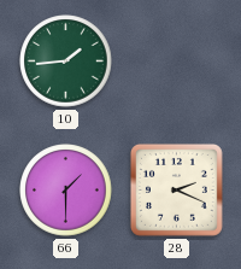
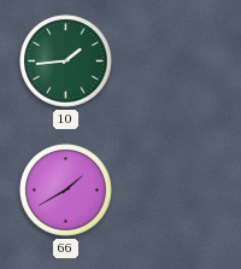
66: 1:30 -> 1:40 (66, 191)
28: 2:19 -> none (176, 189)
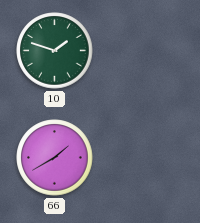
10: 1:44 -> 1:48 (55, 51)
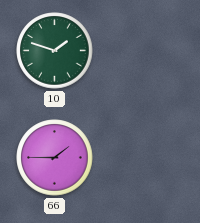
66: 1:40 -> 1:45 (55, 158)
